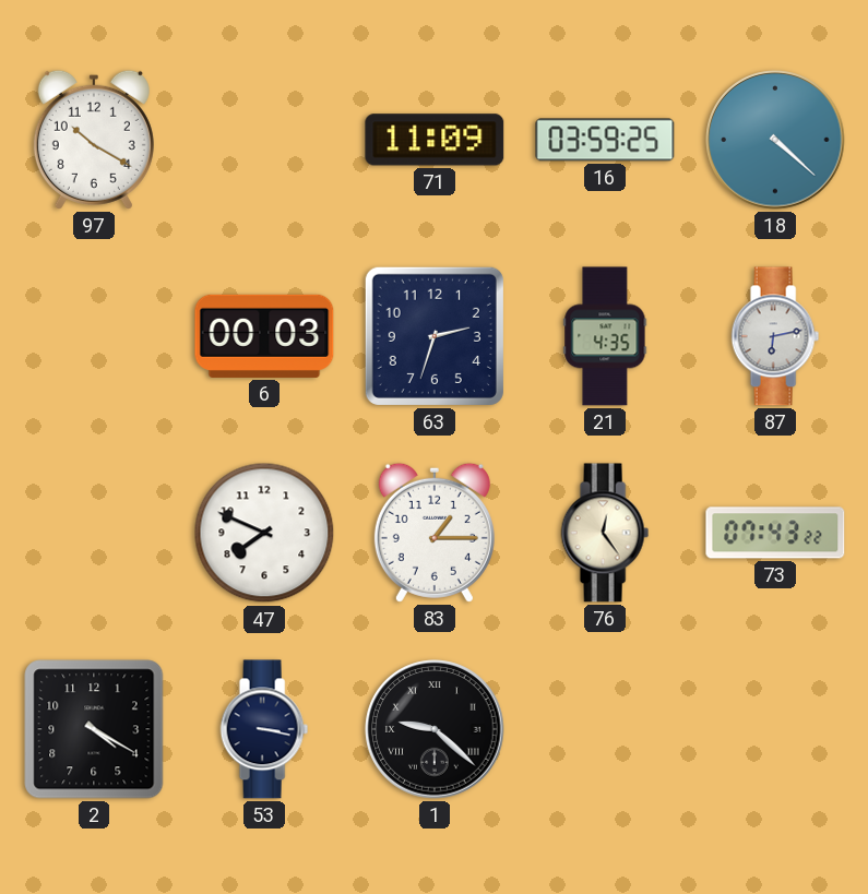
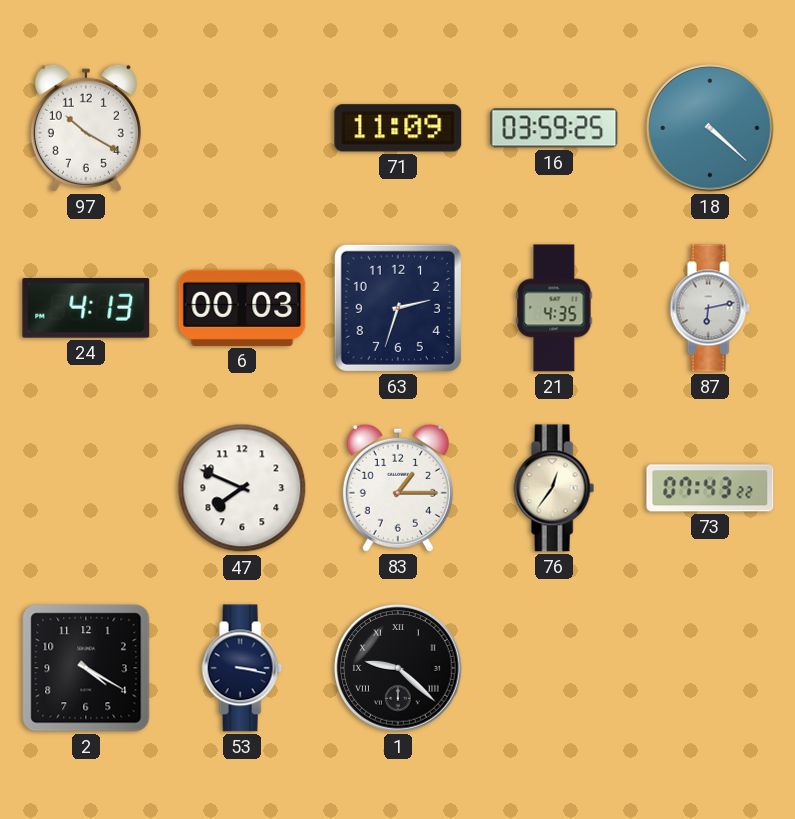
24: none -> 4:13 (86, 308)
76: 12:24 -> 12:36 (554, 488)
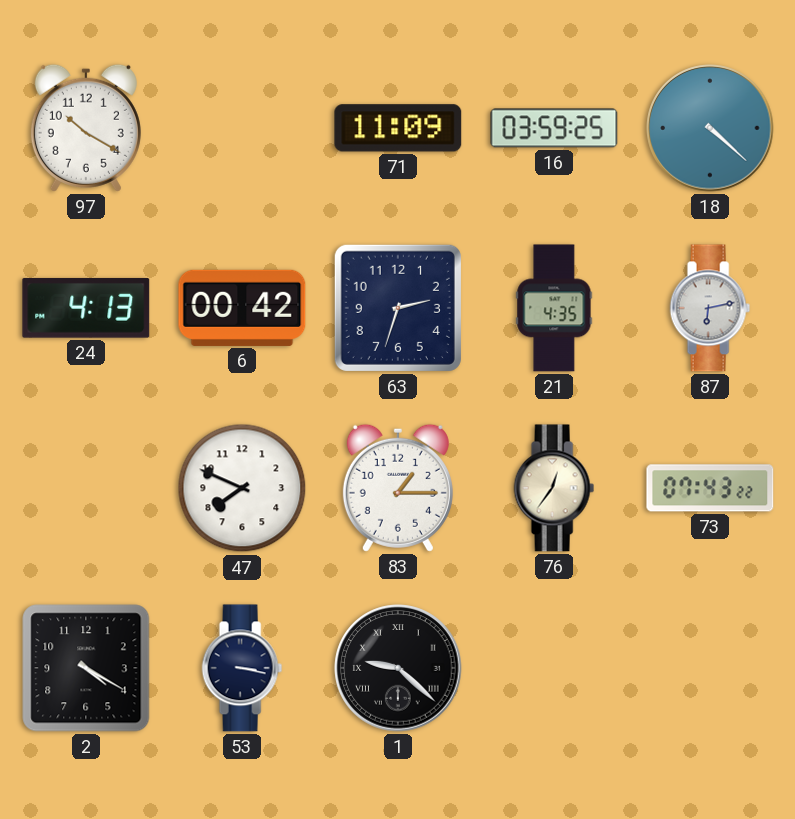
6: 00:03 -> 00:42 (242, 308)
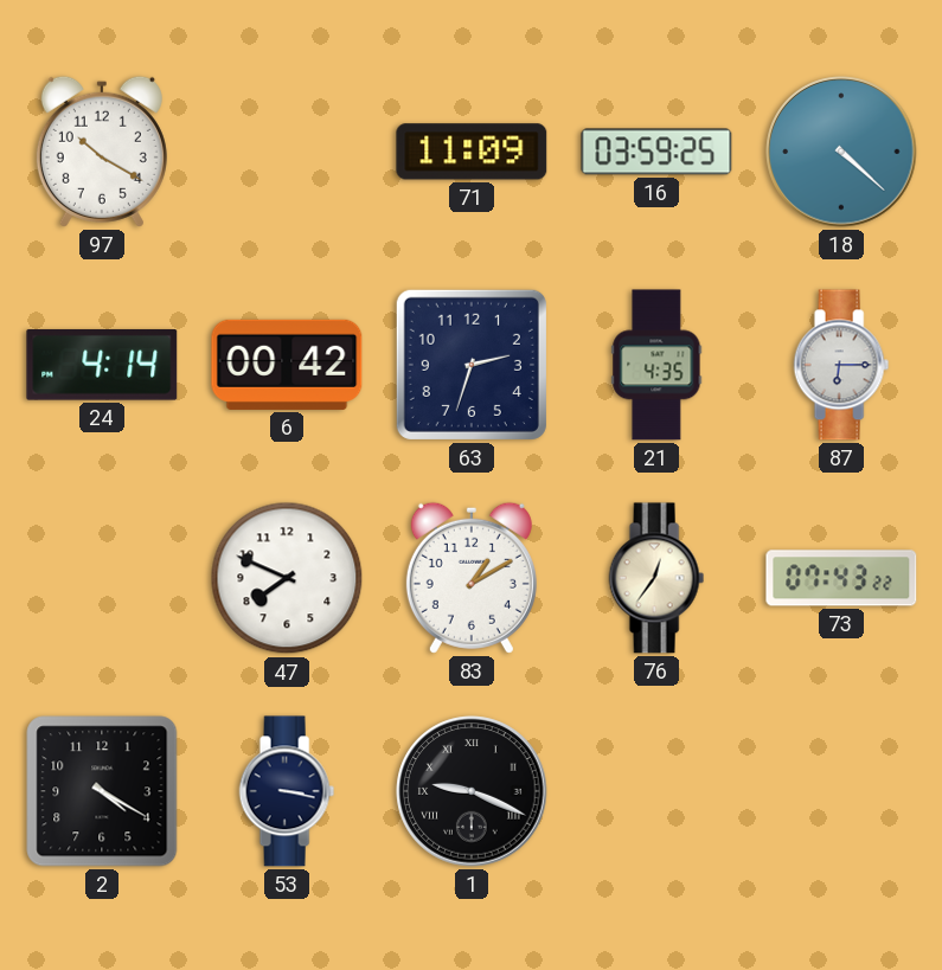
24: 4:13 -> 4:14 (102, 365)
87: 6:13 -> 6:15 (841, 365)
83: 1:15 -> 1:10 (472, 578)
1: 9:22 -> 9:19 (472, 791)
